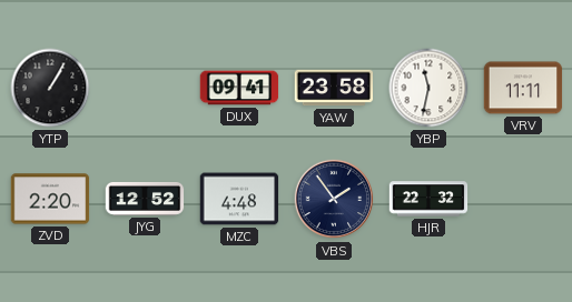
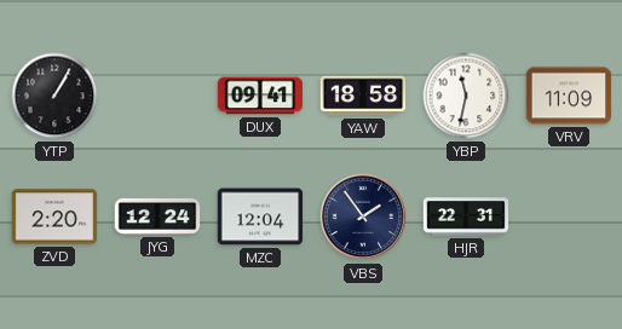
YAW: 23:58 -> 18:58 (363, 96)
VRV: 11:11 -> 11:09 (569, 96)
JYG: 12:52 -> 12:24 (157, 217)
MZC: 4:48 -> 12:04 (260, 217)
HJR: 22:32 -> 22:31 (466, 217)
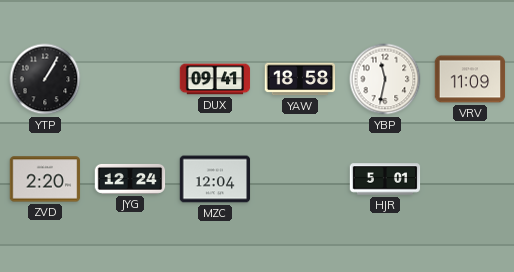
VBS: 1:54 -> none (363, 217)
HJR: 22:31 -> 5:01 (385, 179)
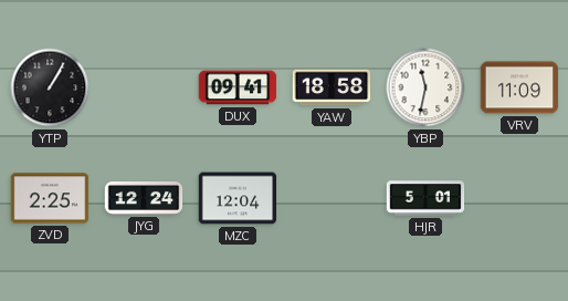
ZVD: 2:20 -> 2:25 (50, 198)
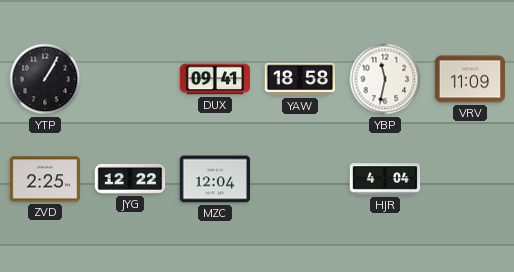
JYG: 12:24 -> 12:22 (130, 179)
HJR: 5:01 -> 4:04 (385, 179)
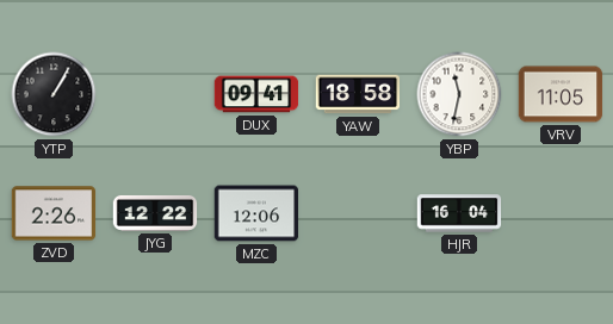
VRV: 11:09 -> 11:05 (561, 94)
ZVD: 2:25 -> 2:26 (54, 213)
MZC: 12:04 -> 12:06 (256, 213)
HJR: 4:04 -> 16:04 (459, 213)
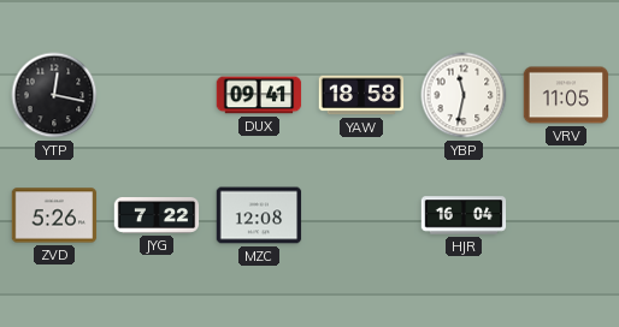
YTP: 1:05 -> 12:17 (54, 95)
ZVD: 2:26 -> 5:26 (54, 215)
JYG: 12:22 -> 7:22 (157, 215)
MZC: 12:06 -> 12:08 (259, 215)
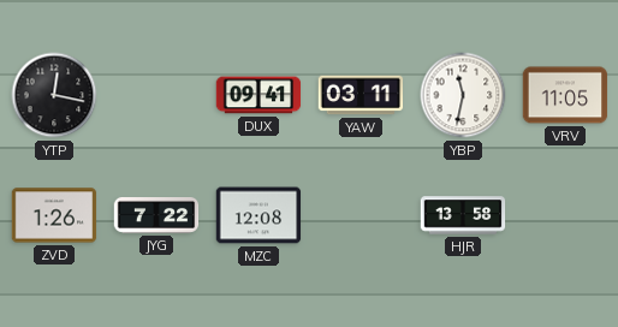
YAW: 18:58 -> 03:11 (361, 95)
ZVD: 5:26 -> 1:26 (54, 215)
HJR: 16:04 -> 13:58 (463, 215)
